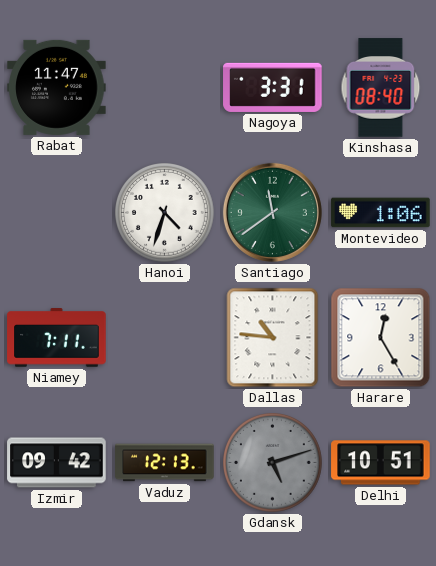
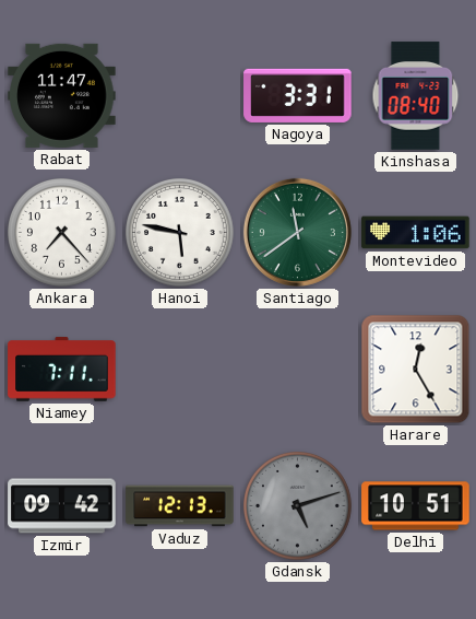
Ankara: none -> 7:23 (62, 233)
Hanoi: 4:33 -> 5:47 (180, 233)
Dallas: 10:46 -> none (273, 338)
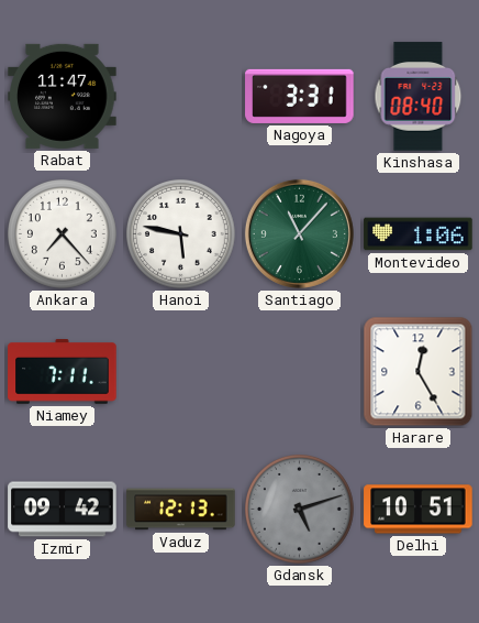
Santiago: 11:39 -> 11:07 (299, 233)
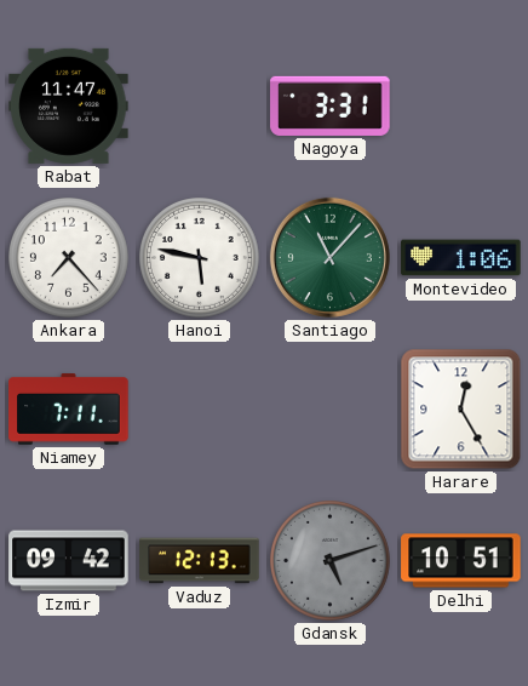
Kinshasa: 08:40 -> none (419, 97)
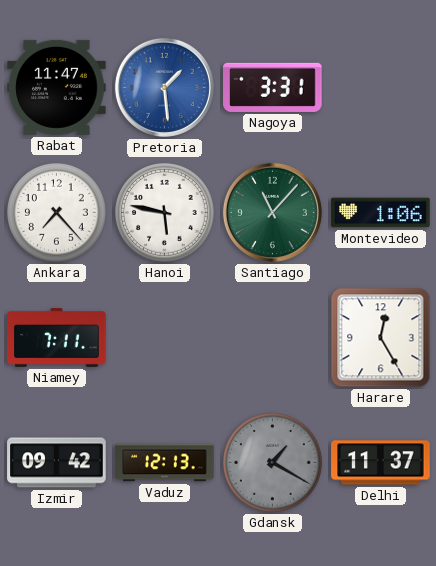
Pretoria: none -> 1:29 (164, 87)
Gdansk: 5:12 -> 1:20 (273, 463)
Delhi: 10:51 -> 11:37 (381, 463)
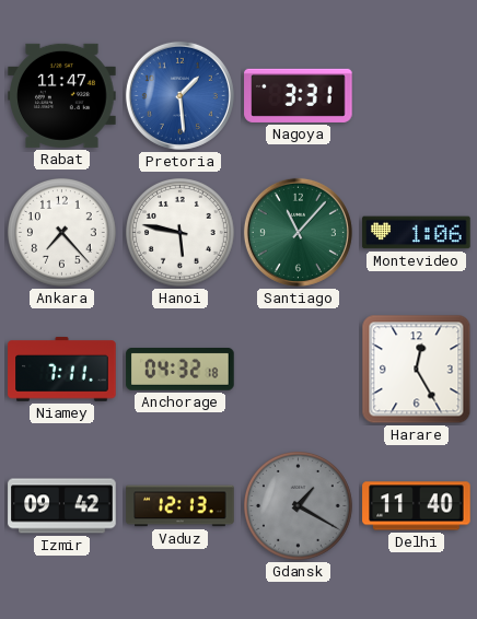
Anchorage: none -> 04:32 (181, 370)
Delhi: 11:37 -> 11:40 (417, 506)
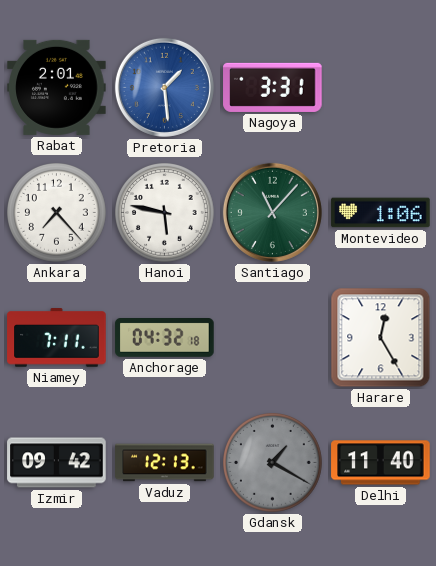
Rabat: 11:47 -> 2:01 (57, 87)
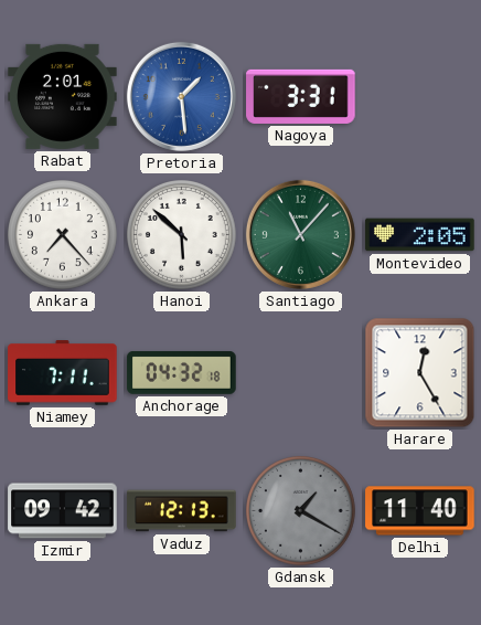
Hanoi: 5:47 -> 5:52 (182, 235)
Montevideo: 1:06 -> 2:05 (420, 235)
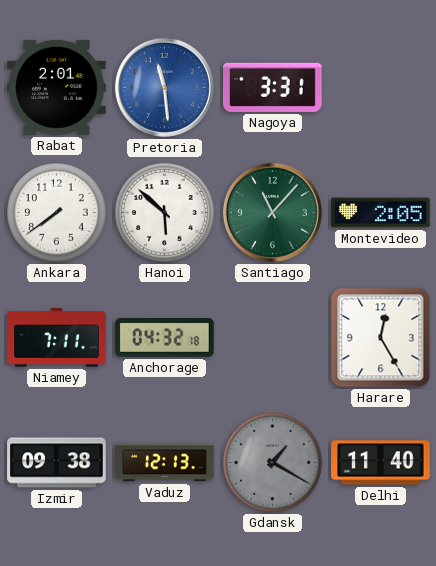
Pretoria: 1:29 -> 11:29 (164, 87)
Ankara: 7:23 -> 7:39 (57, 213)
Izmir: 09:42 -> 09:38 (57, 463)
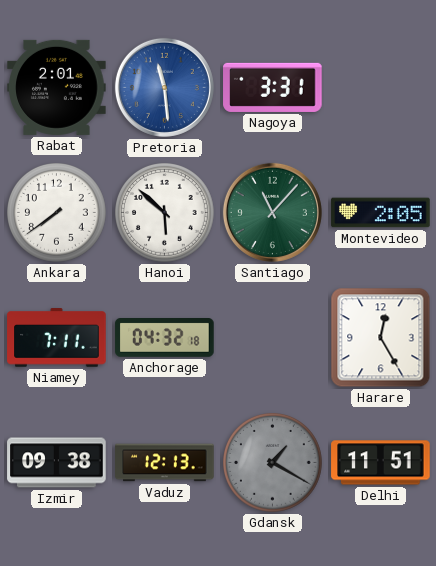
Delhi: 11:40 -> 11:51 (381, 463)
